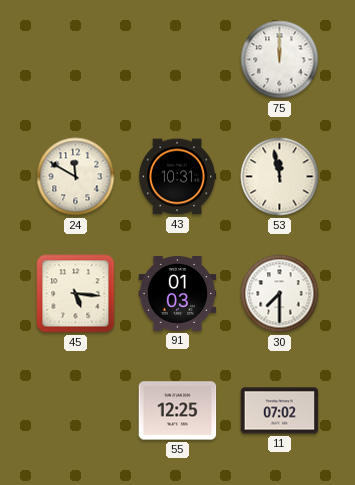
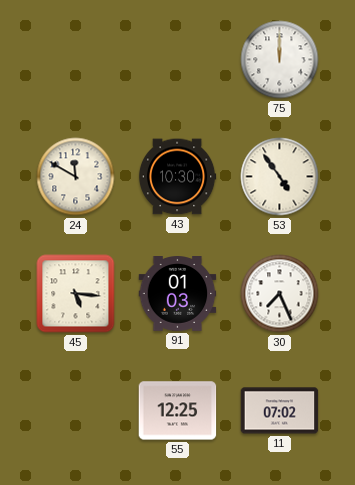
43: 10:31 -> 10:30 (177, 177)
53: 11:58 -> 4:54 (280, 177)
30: 7:30 -> 7:26 (280, 294)
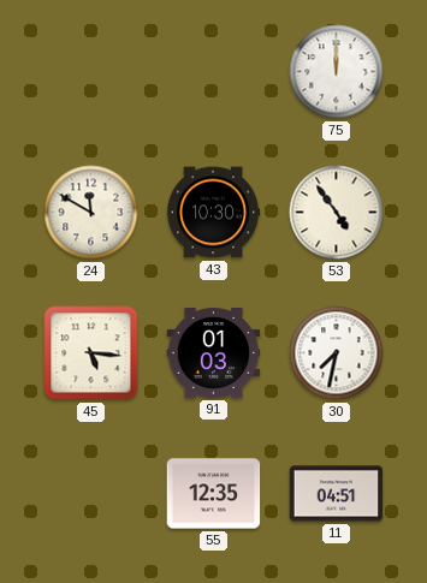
30: 7:26 -> 7:32 (337, 353)
55: 12:25 -> 12:35 (214, 494)
11: 07:02 -> 04:51 (337, 494)
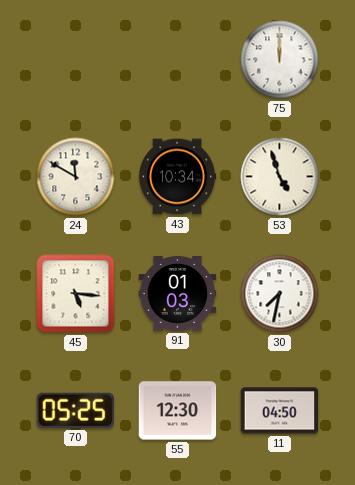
43: 10:30 -> 10:34 (177, 177)
53: 4:54 -> 4:57 (280, 177)
70: none -> 05:25 (76, 410)
55: 12:35 -> 12:30 (178, 411)
11: 04:51 -> 04:50 (280, 411)
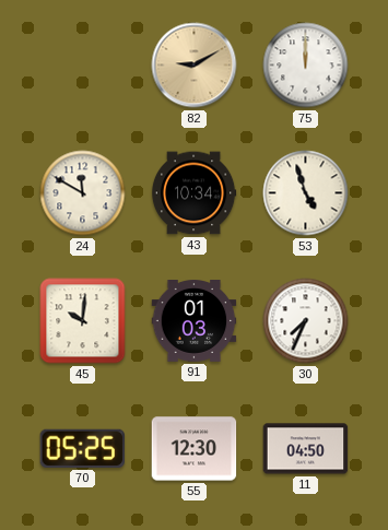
82: none -> 9:10 (195, 66)
45: 5:16 -> 10:01 (83, 321)
30: 7:32 -> 7:34 (306, 321)
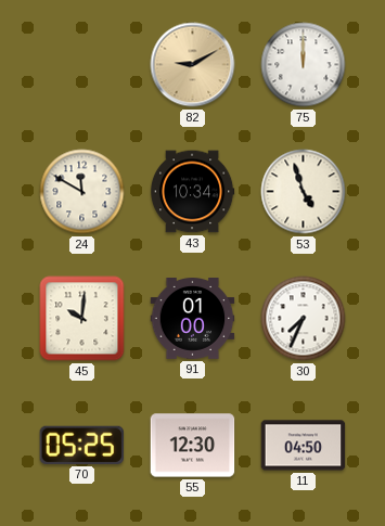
91: 01:03 -> 01:00 (193, 319)
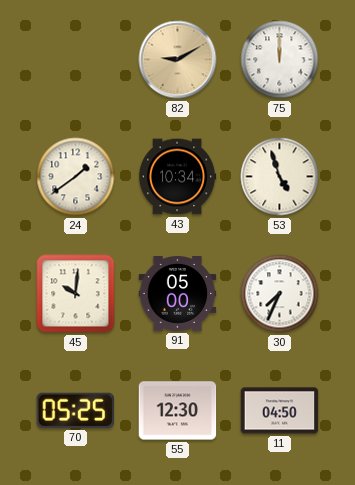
24: 11:50 -> 1:39 (76, 177)
91: 01:00 -> 05:00 (178, 294)
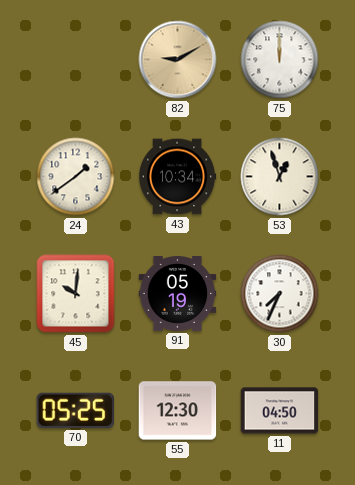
53: 4:57 -> 12:57 (280, 177)
91: 05:00 -> 05:19 (178, 294)
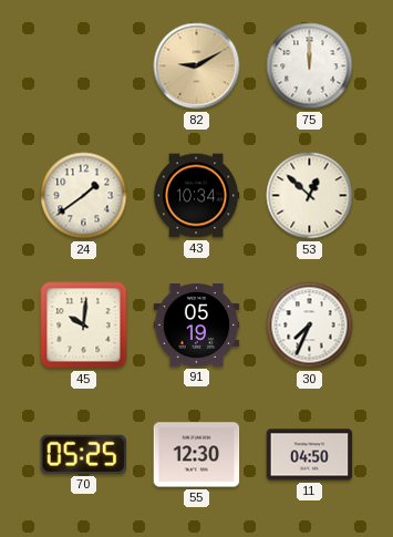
53: 12:57 -> 12:52 (310, 196)
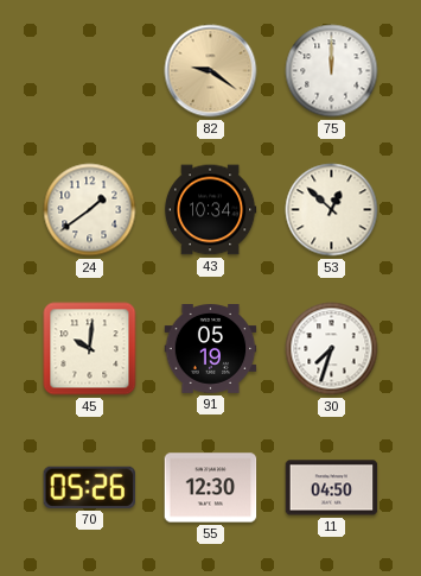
82: 9:10 -> 9:21 (211, 71)
30: 7:34 -> 7:33 (332, 349)
70: 05:25 -> 05:26 (90, 487)
